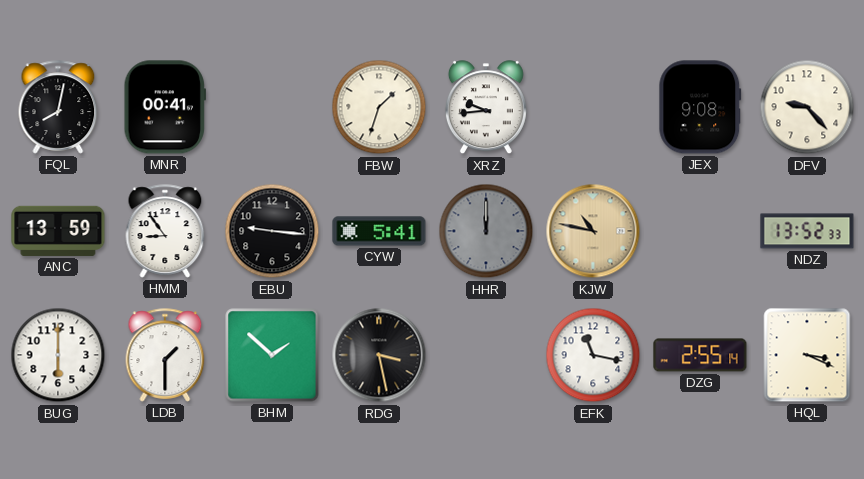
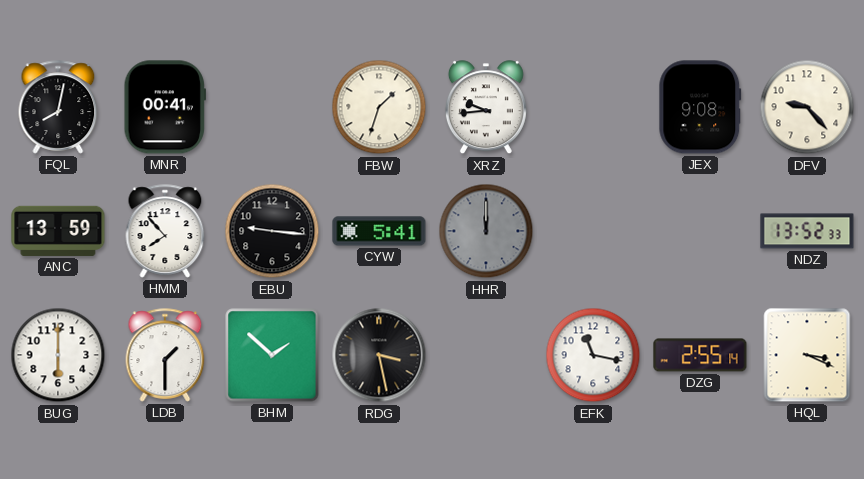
HMM: 8:54 -> 7:53 (165, 231)
KJW: 10:47 -> none (593, 231)
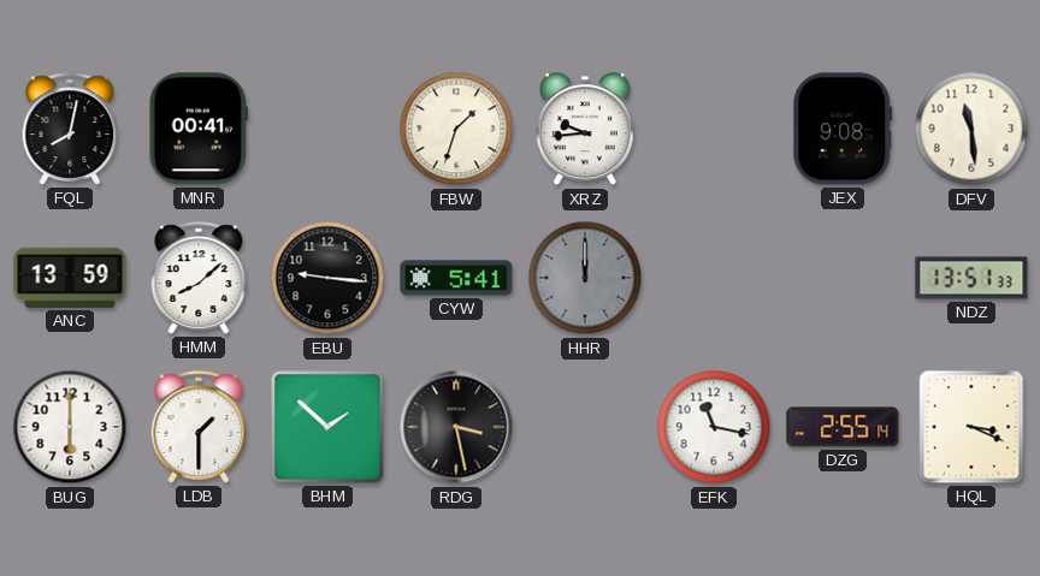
DFV: 9:23 -> 11:29 (971, 129)
HMM: 7:53 -> 8:08 (199, 278)
NDZ: 13:52 -> 13:51 (971, 278)
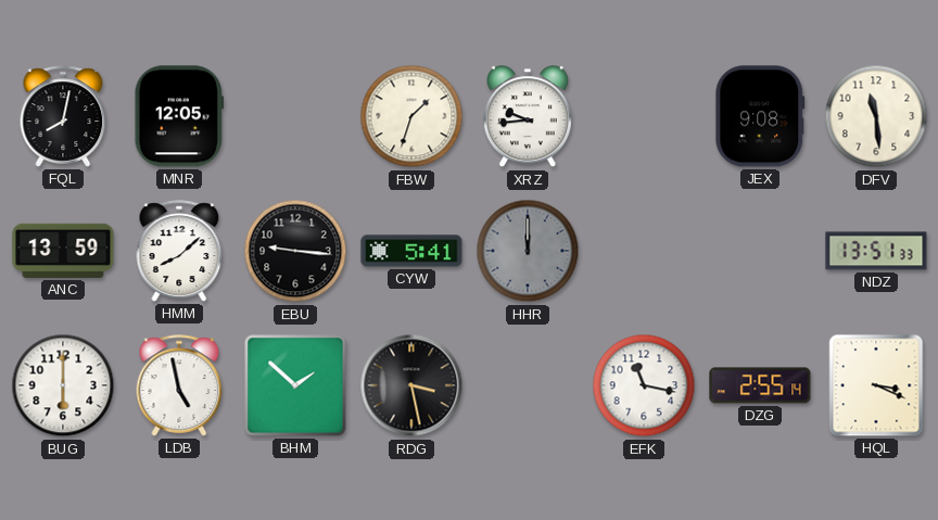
MNR: 00:41 -> 12:05 (178, 116)
LDB: 1:30 -> 4:58 (179, 385)
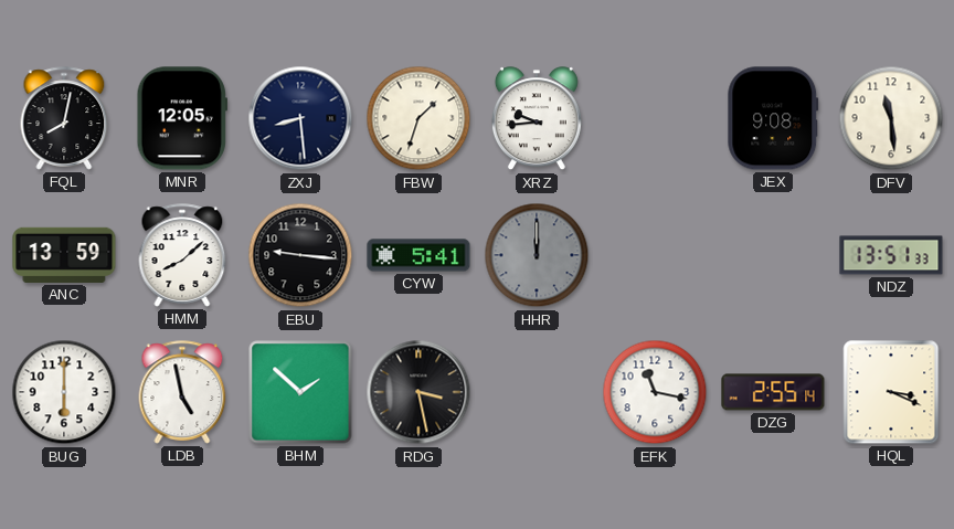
ZXJ: none -> 8:29 (300, 118)
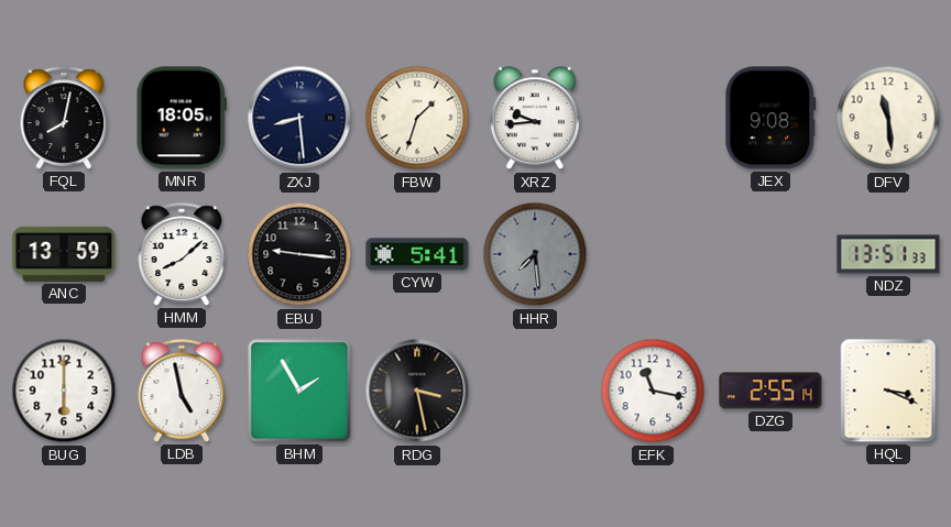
MNR: 12:05 -> 18:05 (181, 118)
HHR: 12:00 -> 7:29 (535, 254)
BHM: 1:52 -> 1:55 (299, 391)
